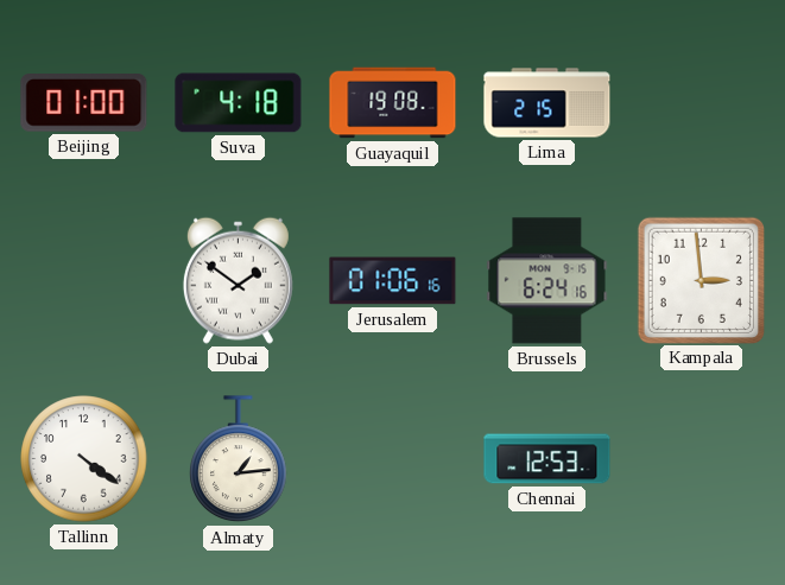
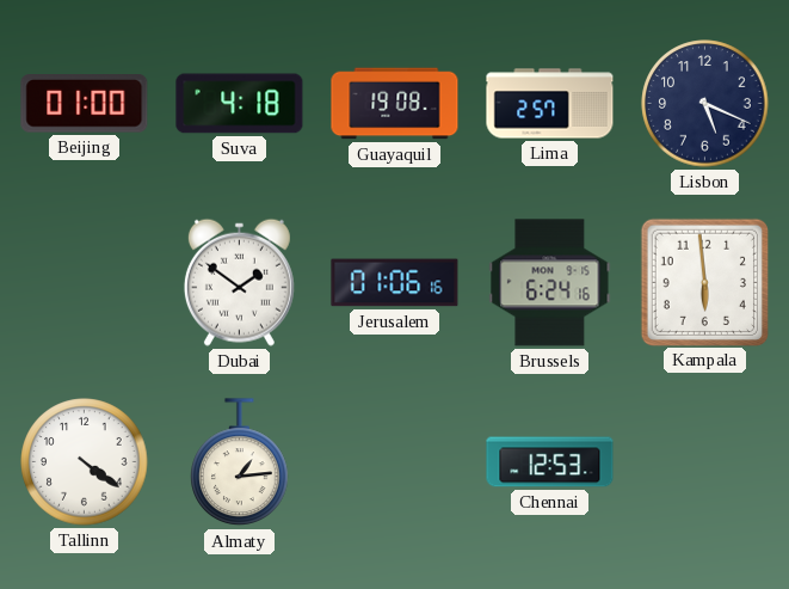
Lima: 2:15 -> 2:57 (550, 104)
Lisbon: none -> 5:19 (705, 104)
Kampala: 2:59 -> 5:59 (704, 282)
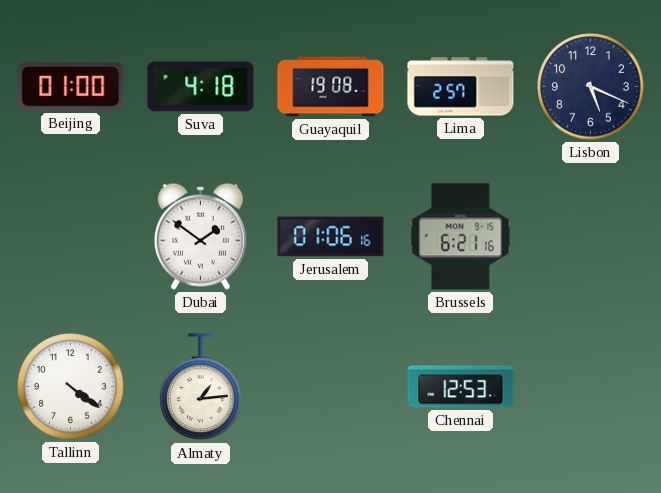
Brussels: 6:24 -> 6:21 (461, 237)
Kampala: 5:59 -> none (704, 282)
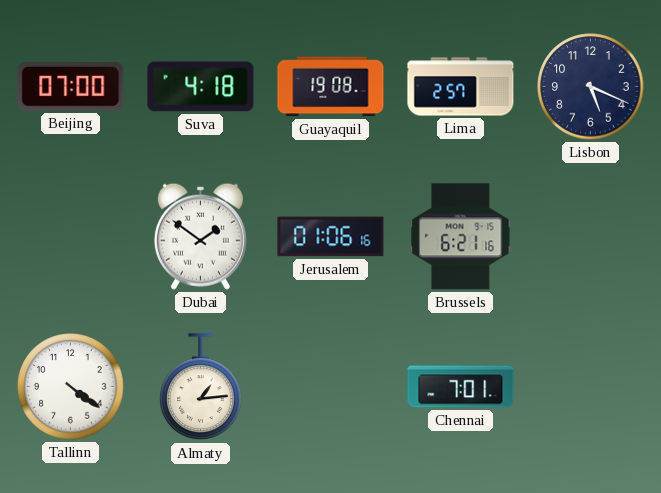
Beijing: 01:00 -> 07:00 (71, 87)
Chennai: 12:53 -> 7:01 (461, 387)
